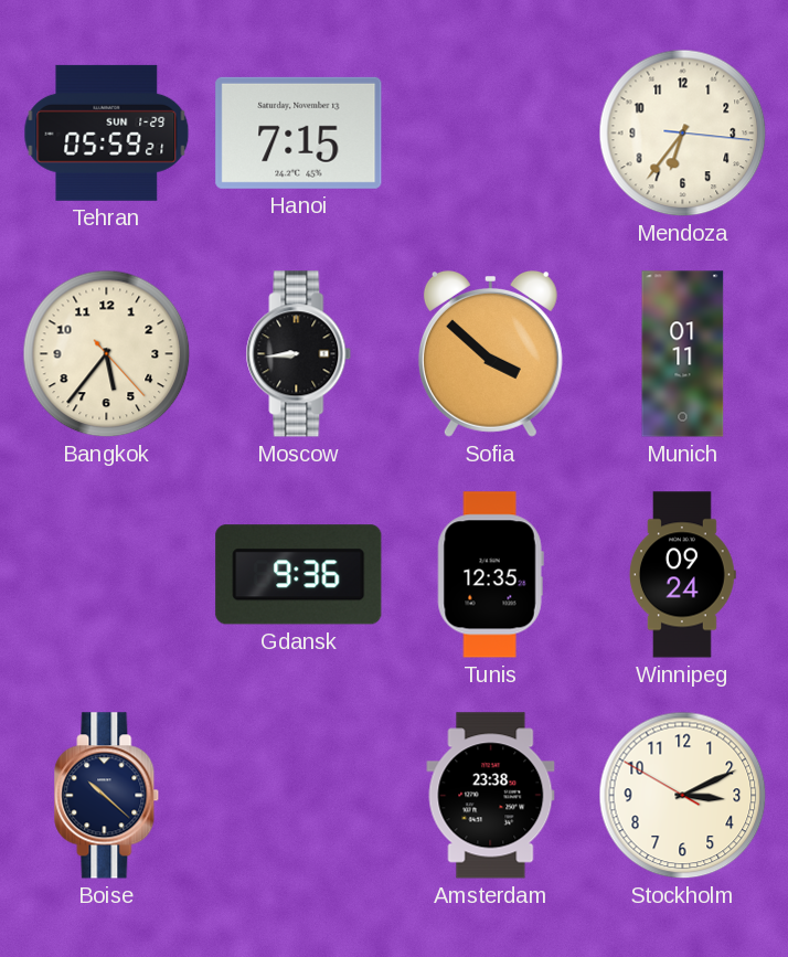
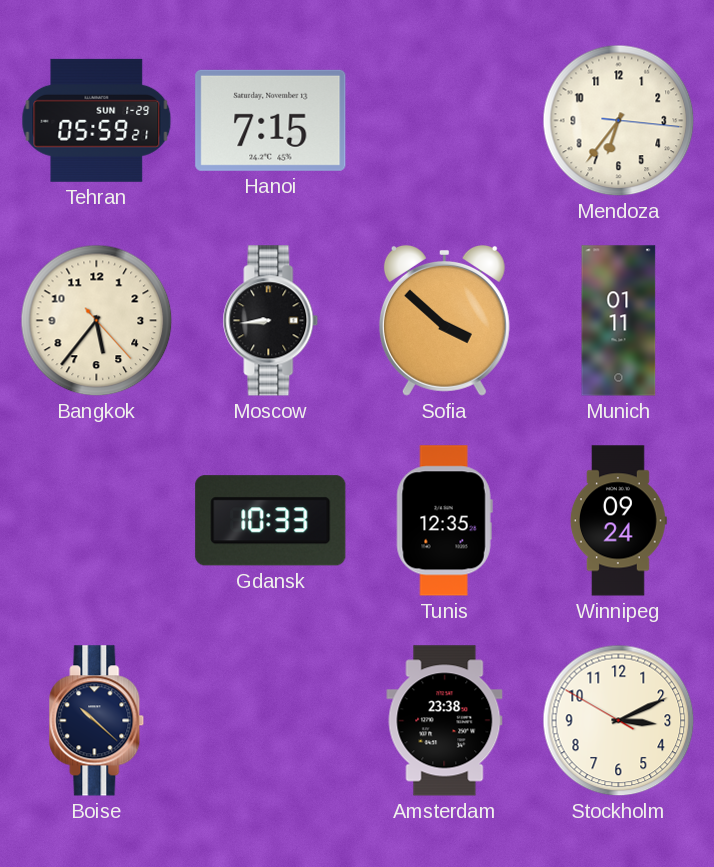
Gdansk: 9:36 -> 10:33 (271, 521)
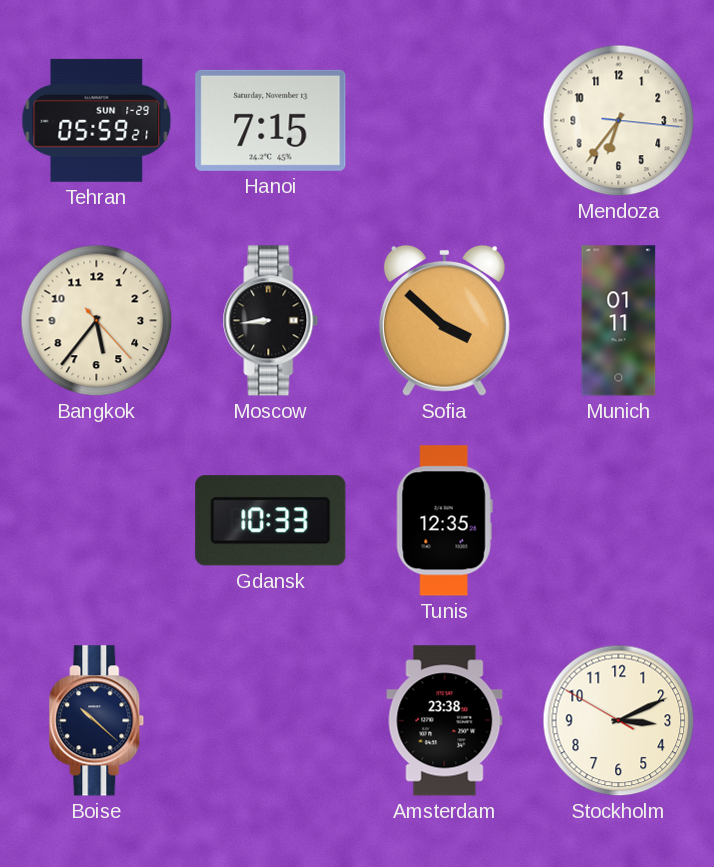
Winnipeg: 09:24 -> none (618, 521)
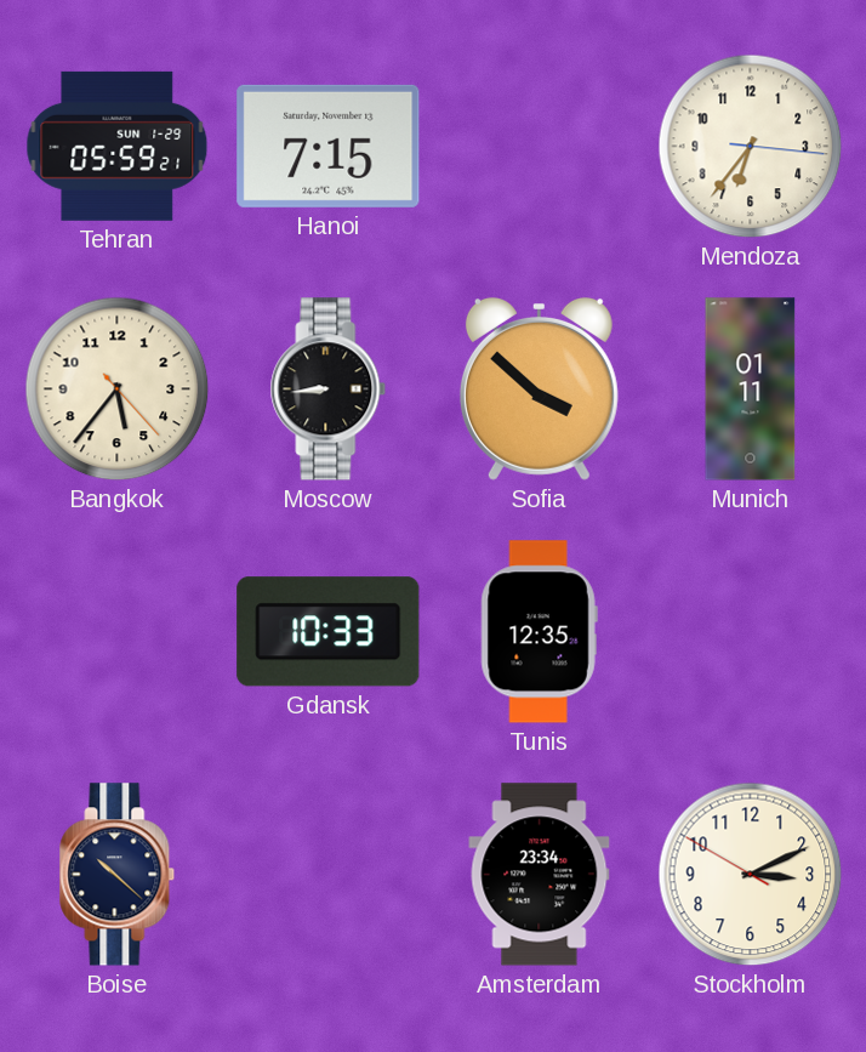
Amsterdam: 23:38 -> 23:34 (540, 875)
